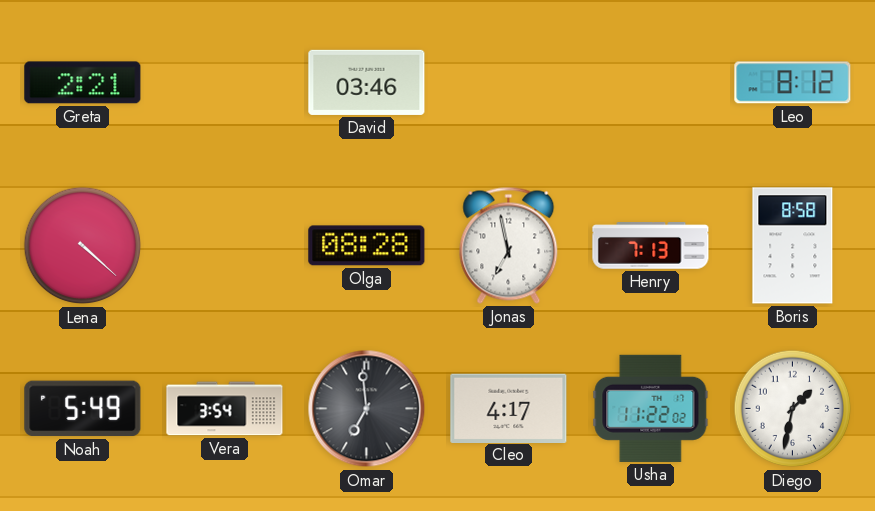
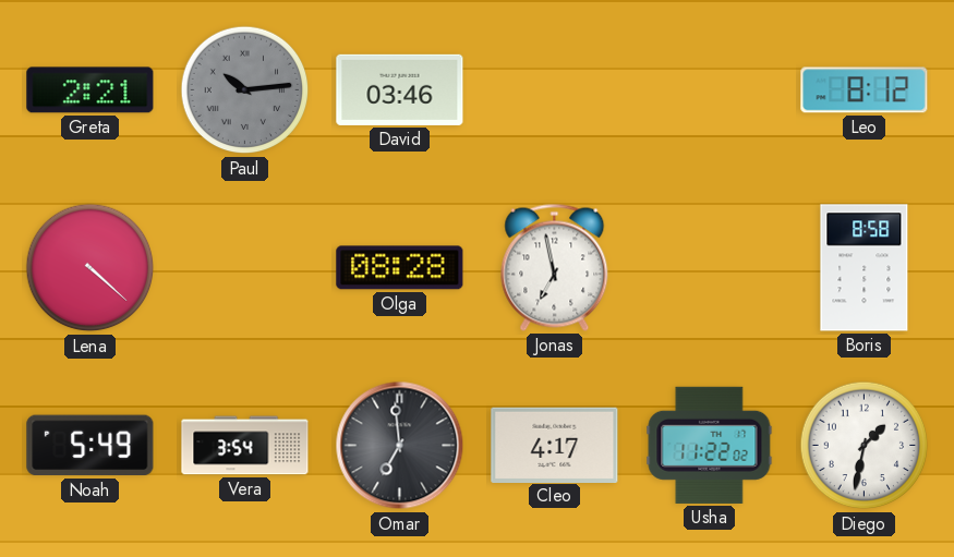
Paul: none -> 10:14 (245, 90)
Henry: 7:13 -> none (651, 246)
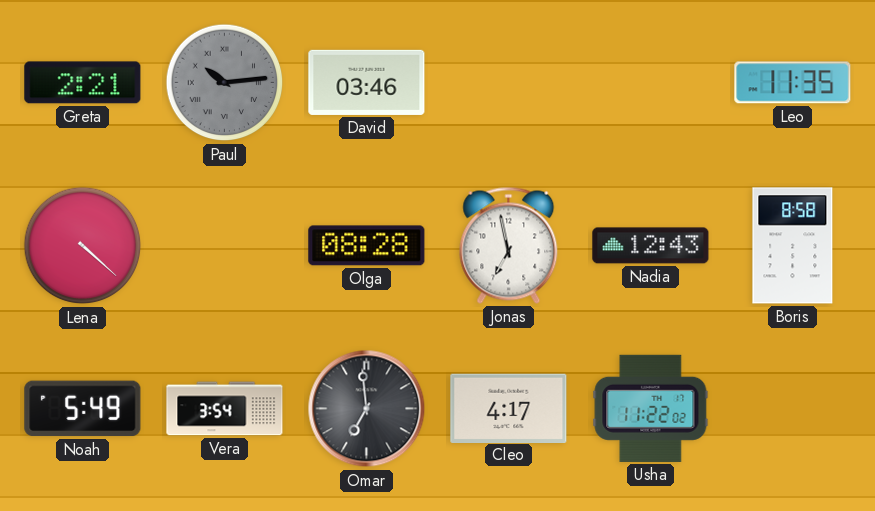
Leo: 8:12 -> 11:35 (793, 83)
Nadia: none -> 12:43 (651, 246)
Diego: 1:32 -> none (865, 446)
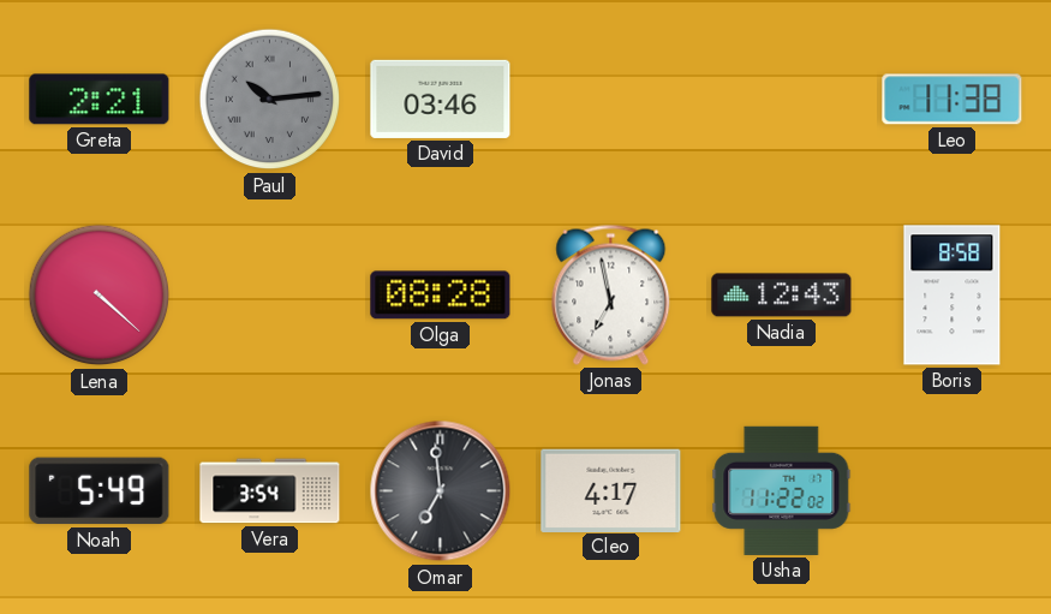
Leo: 11:35 -> 11:38 (953, 100)
